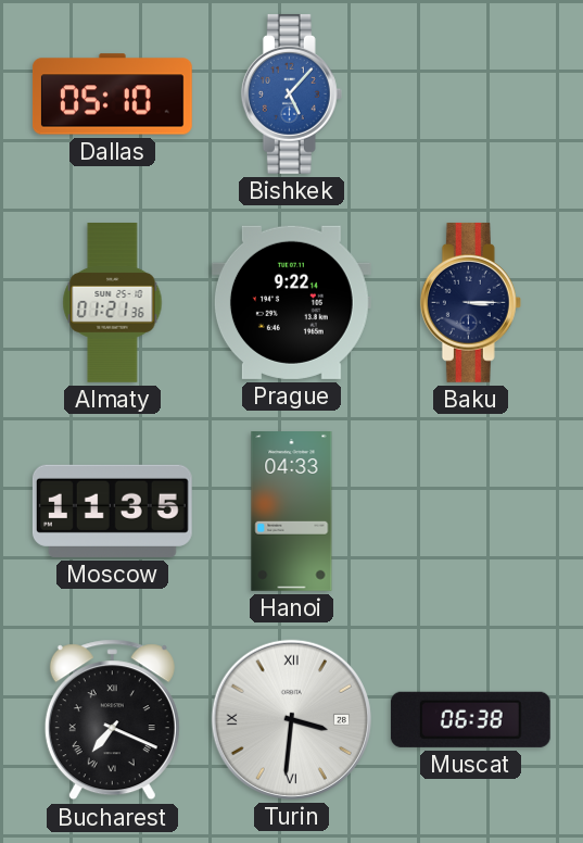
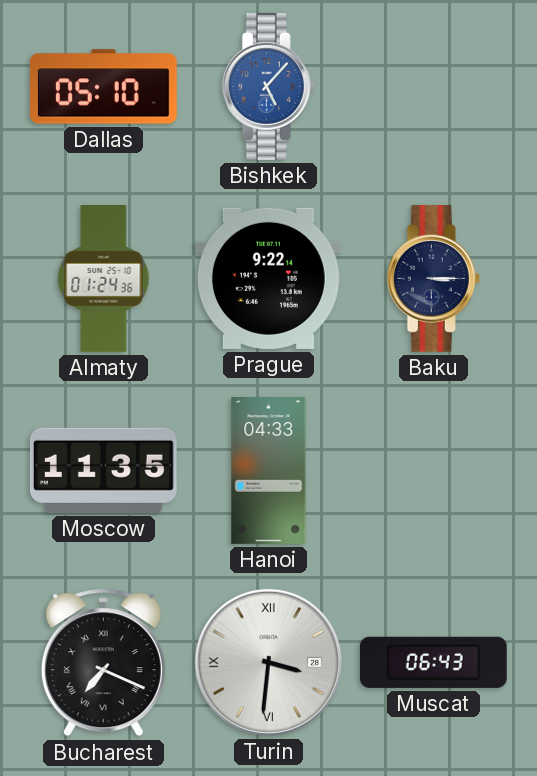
Almaty: 01:21 -> 01:24 (104, 279)
Muscat: 06:38 -> 06:43 (433, 662)
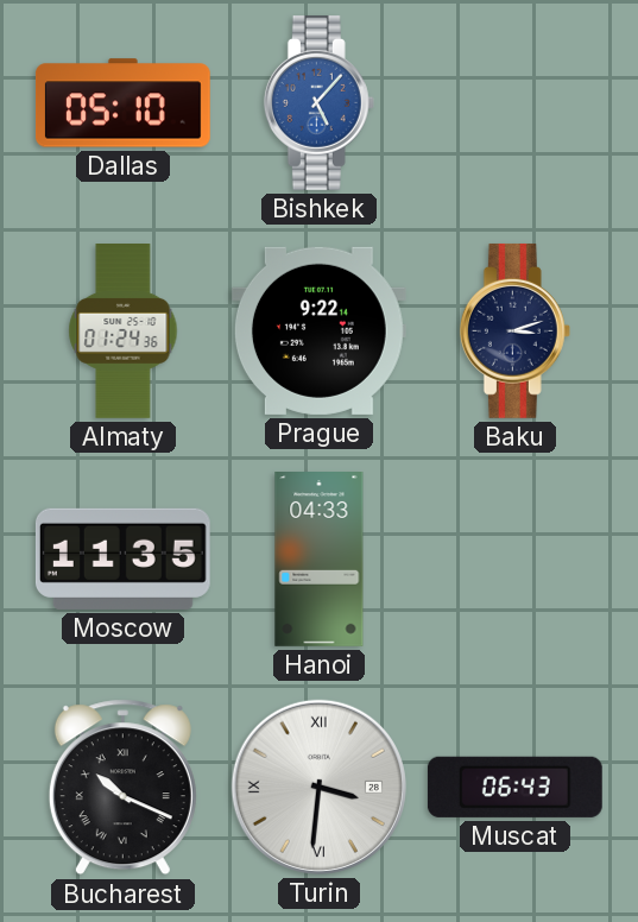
Baku: 3:15 -> 3:12 (514, 330)
Bucharest: 7:19 -> 10:19 (122, 788)
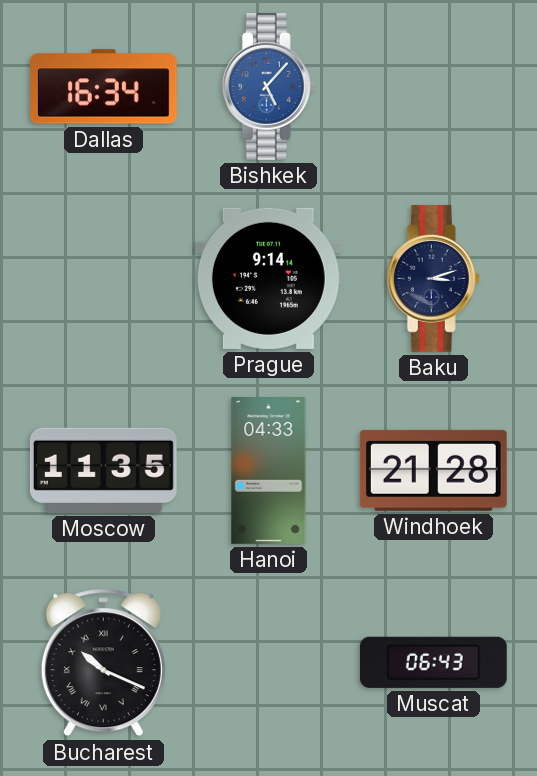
Dallas: 05:10 -> 16:34 (103, 87)
Almaty: 01:24 -> none (124, 331)
Prague: 9:22 -> 9:14 (268, 278)
Windhoek: none -> 21:28 (433, 470)
Turin: 3:31 -> none (318, 787)
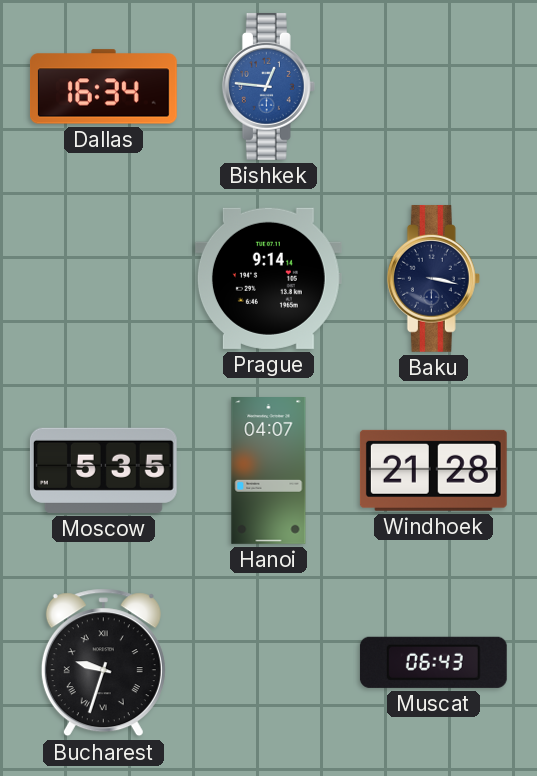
Bishkek: 5:07 -> 12:46 (268, 86)
Baku: 3:12 -> 3:17 (433, 278)
Moscow: 11:35 -> 5:35 (103, 470)
Hanoi: 04:33 -> 04:07 (269, 471)
Bucharest: 10:19 -> 9:33 (103, 663)
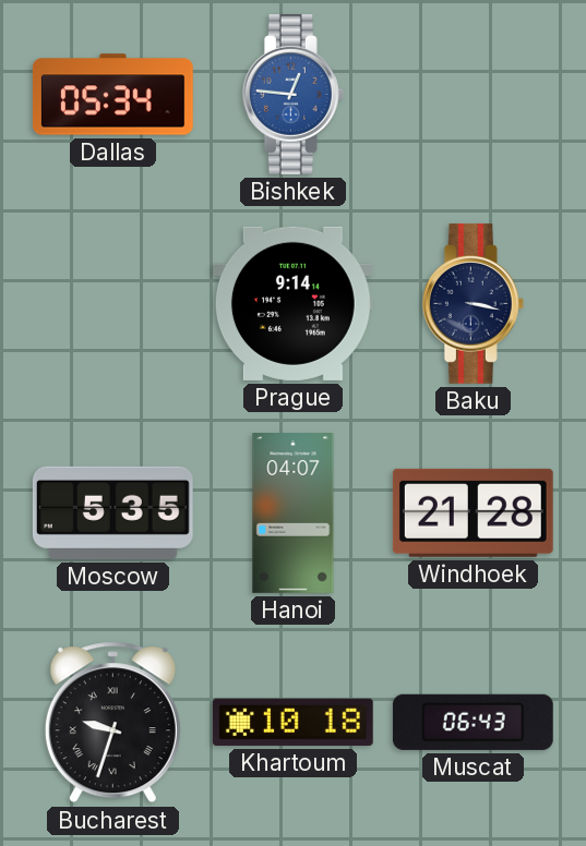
Dallas: 16:34 -> 05:34 (112, 95)
Khartoum: none -> 10:18 (292, 722)
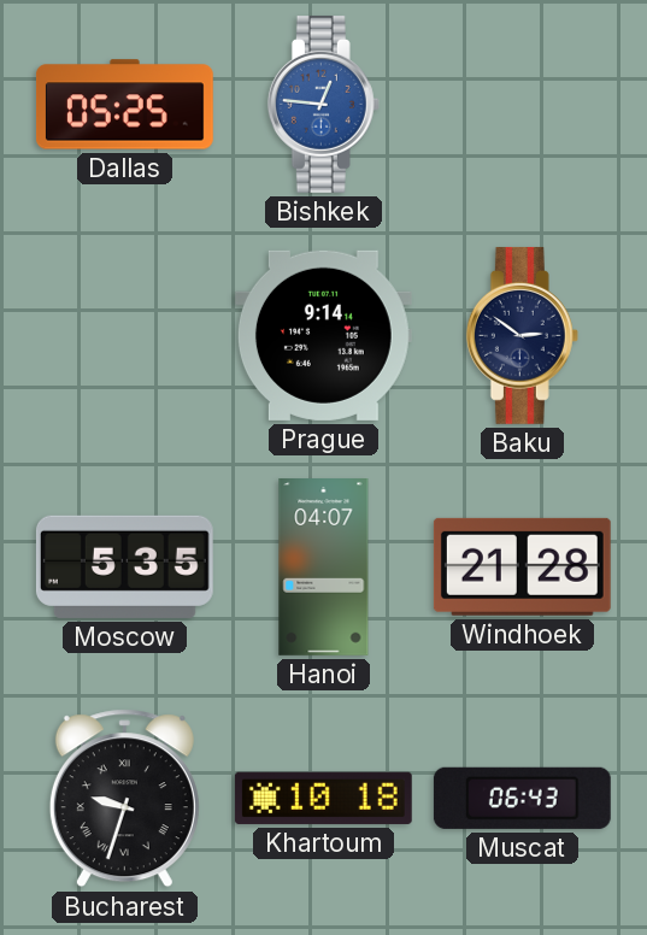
Dallas: 05:34 -> 05:25 (124, 105)
Baku: 3:17 -> 2:51 (522, 335)
